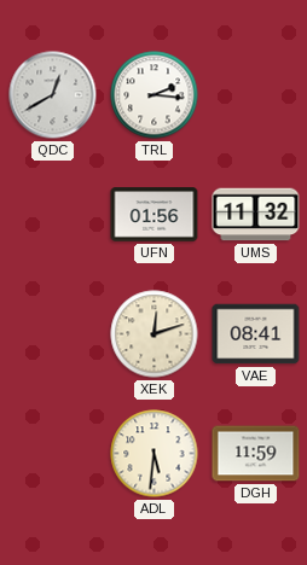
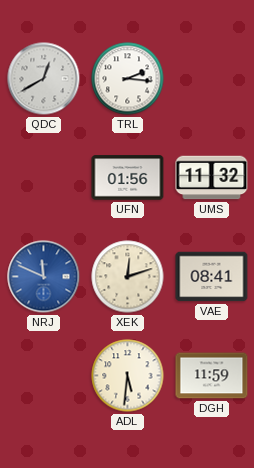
NRJ: none -> 11:49 (44, 277)
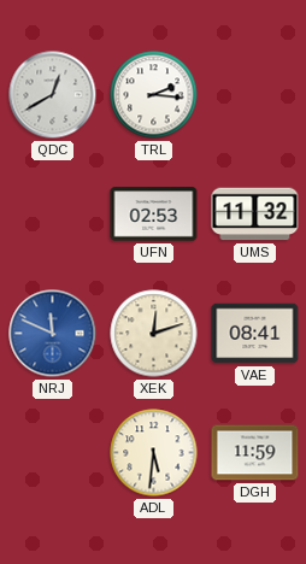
UFN: 01:56 -> 02:53 (154, 215)
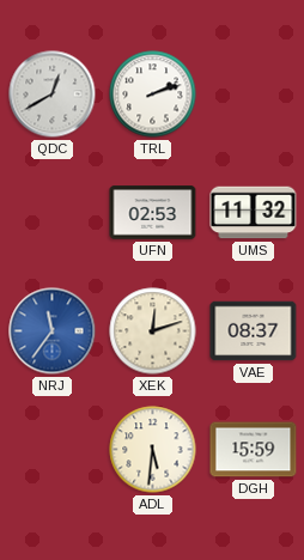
TRL: 2:16 -> 2:12 (153, 95)
NRJ: 11:49 -> 11:36 (53, 331)
VAE: 08:41 -> 08:37 (254, 331)
DGH: 11:59 -> 15:59 (254, 450)
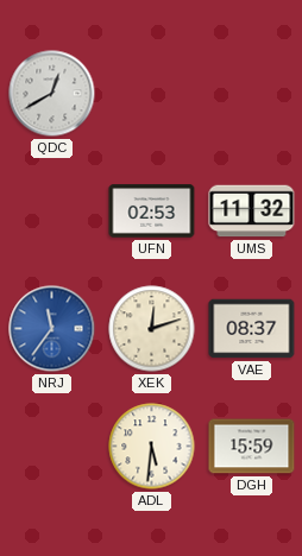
TRL: 2:12 -> none (153, 95)
